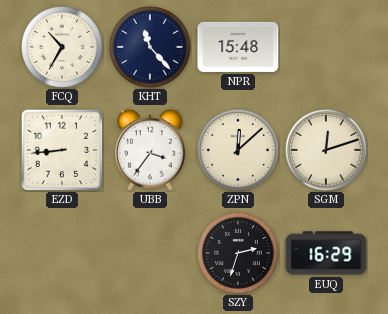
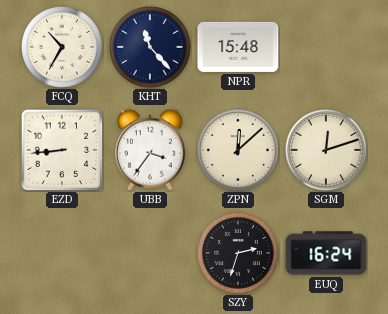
EUQ: 16:29 -> 16:24 (326, 253)
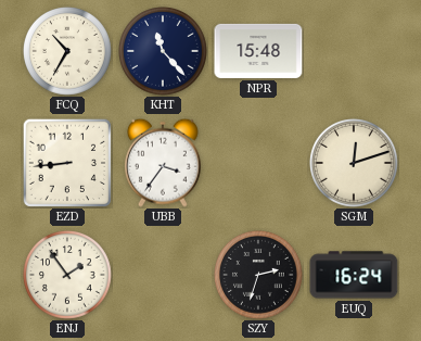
ZPN: 12:08 -> none (239, 151)
ENJ: none -> 1:54 (68, 276)
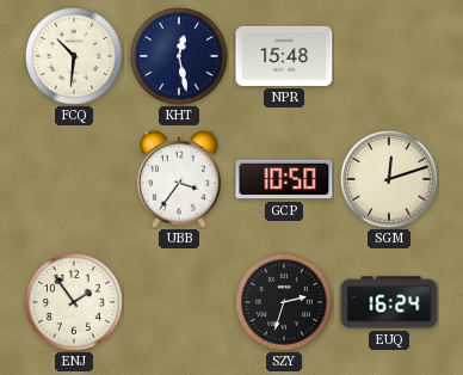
FCQ: 10:35 -> 10:31 (75, 57)
KHT: 11:23 -> 12:28 (180, 57)
EZD: 8:44 -> none (66, 162)
GCP: none -> 10:50 (284, 179)
